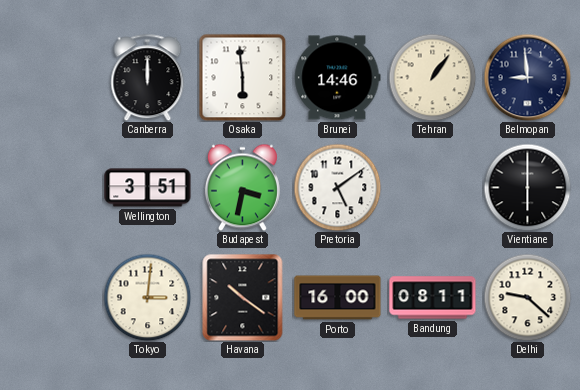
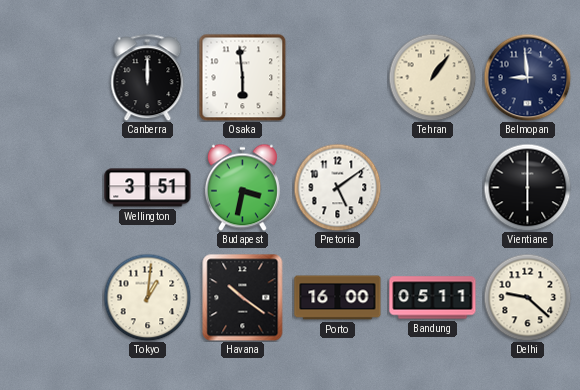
Brunei: 14:46 -> none (338, 78)
Tokyo: 3:01 -> 1:01 (147, 297)
Bandung: 08:11 -> 05:11 (433, 298)
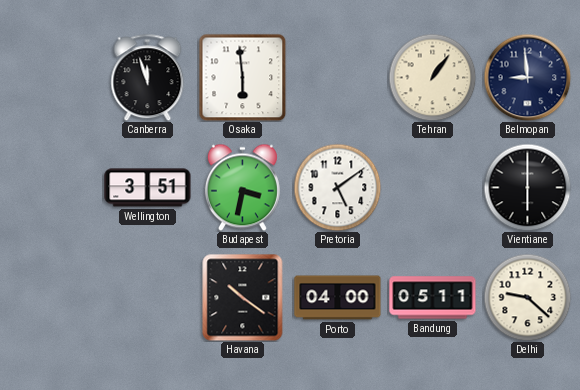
Canberra: 12:00 -> 11:57 (148, 77)
Tokyo: 1:01 -> none (147, 297)
Porto: 16:00 -> 04:00 (338, 298)
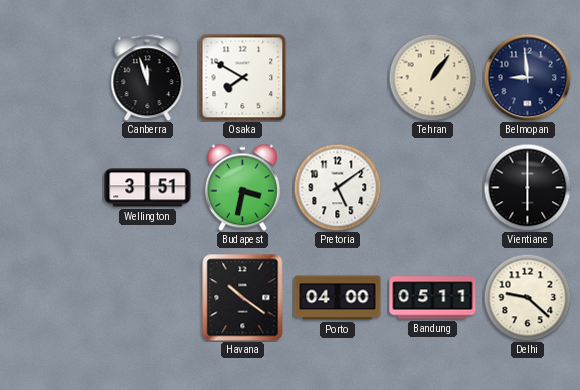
Osaka: 5:59 -> 7:50 (242, 77)
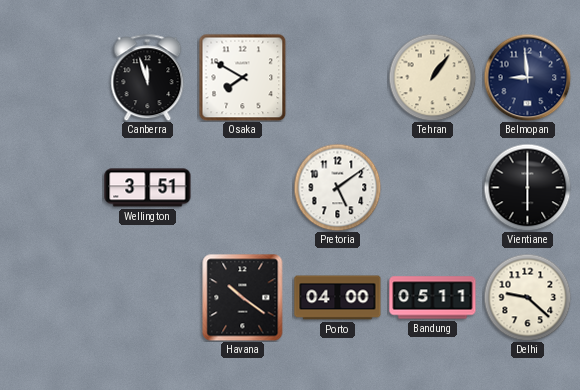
Budapest: 3:32 -> none (242, 187)
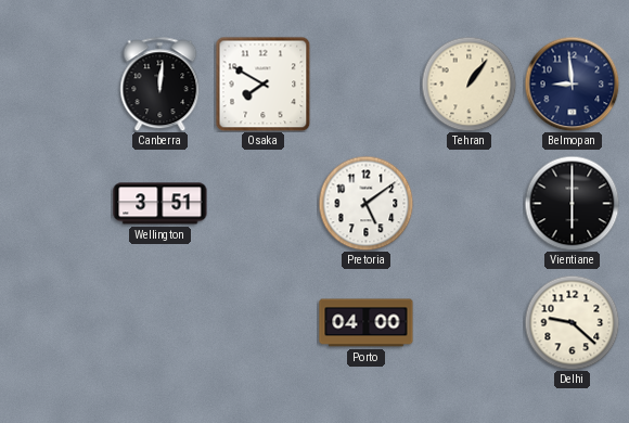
Canberra: 11:57 -> 12:01 (161, 84)
Havana: 10:21 -> none (243, 297)
Bandung: 05:11 -> none (433, 298)
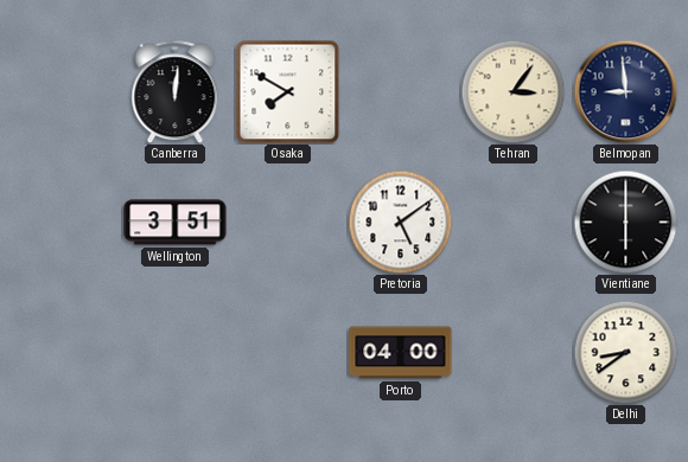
Tehran: 1:06 -> 3:06 (512, 91)
Delhi: 9:22 -> 8:39 (625, 352)
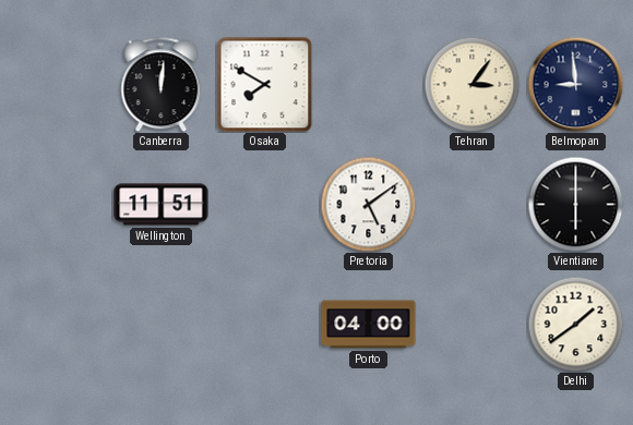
Wellington: 3:51 -> 11:51 (162, 205)
Delhi: 8:39 -> 1:39 (575, 324)
